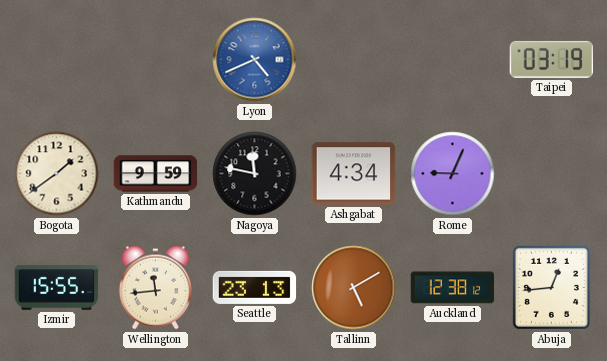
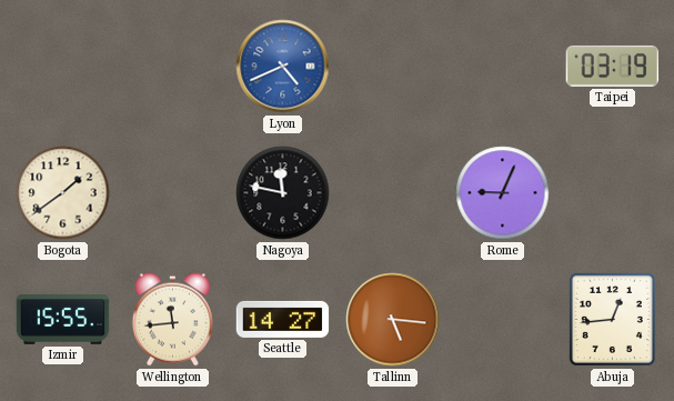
Kathmandu: 9:59 -> none (156, 174)
Ashgabat: 4:34 -> none (354, 174)
Seattle: 23:13 -> 14:27 (283, 319)
Tallinn: 5:10 -> 5:16 (393, 320)
Auckland: 12:38 -> none (453, 288)
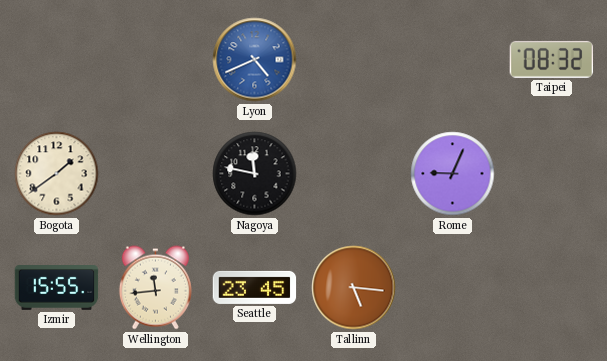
Taipei: 03:19 -> 08:32 (551, 59)
Seattle: 14:27 -> 23:45 (255, 287)
Abuja: 12:44 -> none (612, 319)
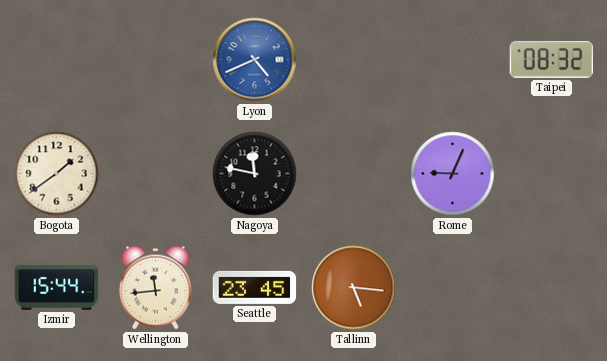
Izmir: 15:55 -> 15:44 (57, 288)
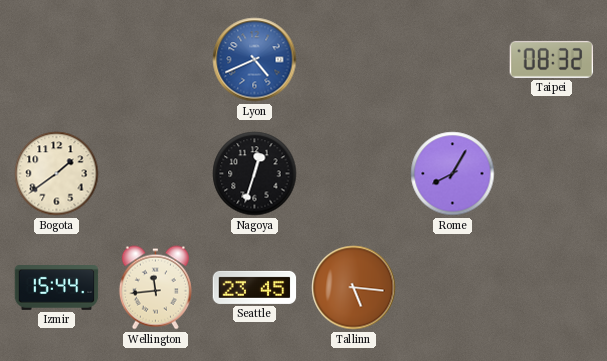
Nagoya: 11:47 -> 12:33 (255, 174)
Rome: 9:04 -> 8:05 (453, 174)
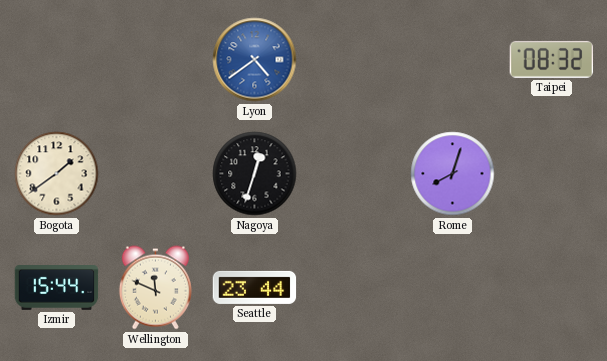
Lyon: 4:41 -> 4:39 (255, 60)
Rome: 8:05 -> 8:03 (453, 174)
Wellington: 11:44 -> 11:49 (155, 288)
Seattle: 23:45 -> 23:44 (255, 287)
Tallinn: 5:16 -> none (354, 288)
